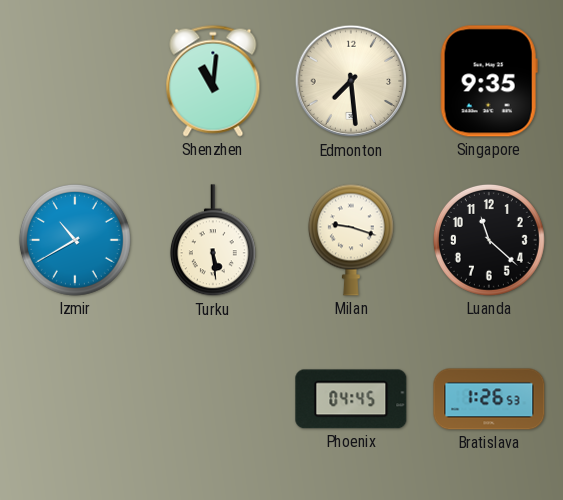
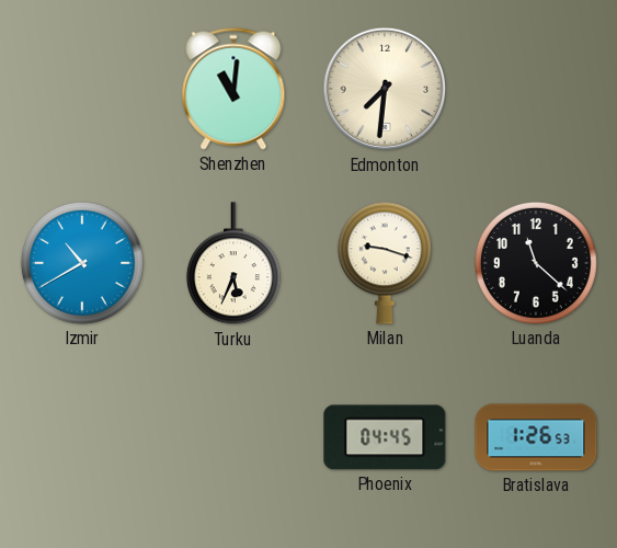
Edmonton: 7:29 -> 7:31 (385, 89)
Singapore: 9:35 -> none (489, 81)
Turku: 5:29 -> 5:34 (233, 264)
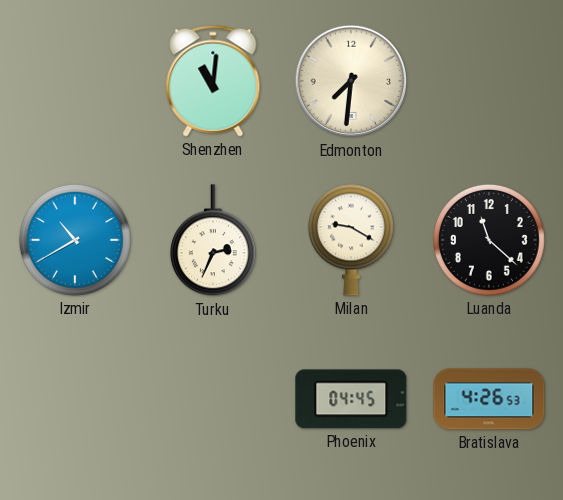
Turku: 5:34 -> 2:34 (213, 241)
Milan: 9:18 -> 9:20 (351, 240)
Bratislava: 1:26 -> 4:26 (489, 399)
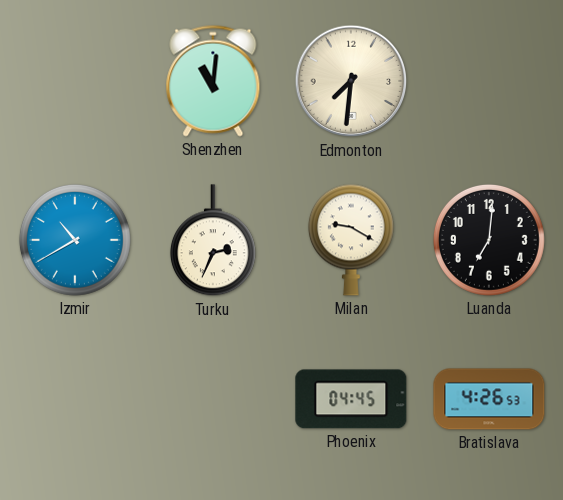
Luanda: 11:22 -> 7:01 (489, 240)
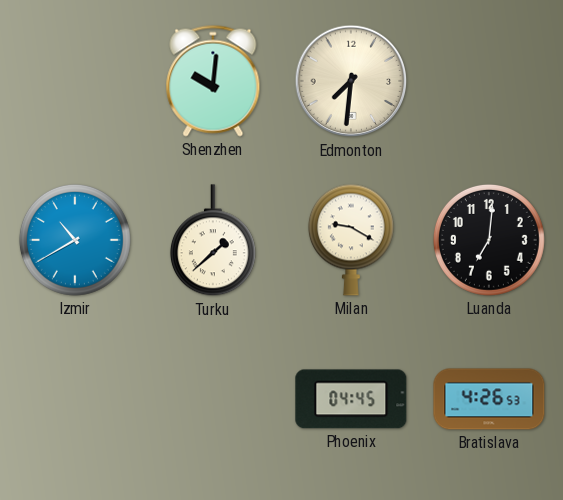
Shenzhen: 11:01 -> 10:01 (213, 81)
Turku: 2:34 -> 1:38 (213, 241)
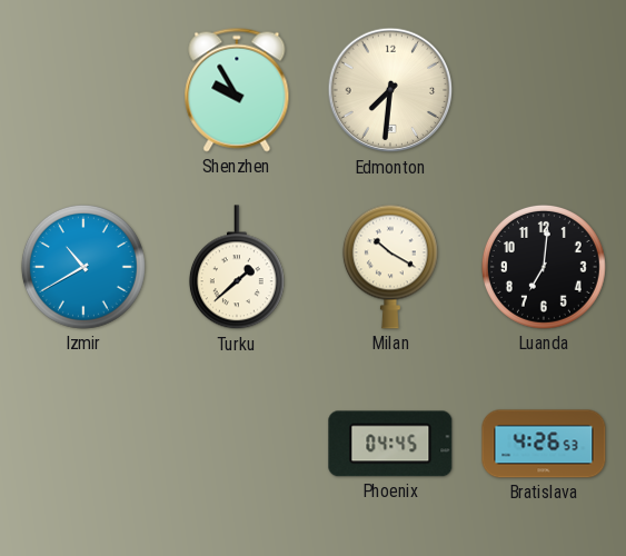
Shenzhen: 10:01 -> 9:55 (237, 90)
Milan: 9:20 -> 10:20 (390, 267)
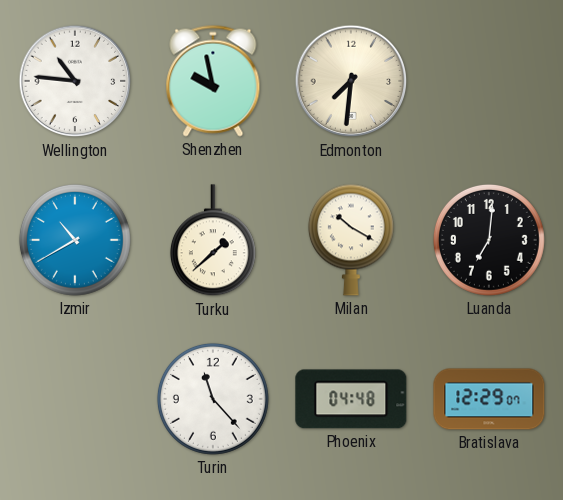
Wellington: none -> 10:46 (75, 81)
Shenzhen: 9:55 -> 9:58 (213, 81)
Turin: none -> 11:23 (213, 399)
Phoenix: 04:45 -> 04:48 (351, 399)
Bratislava: 4:26 -> 12:29 (489, 399)
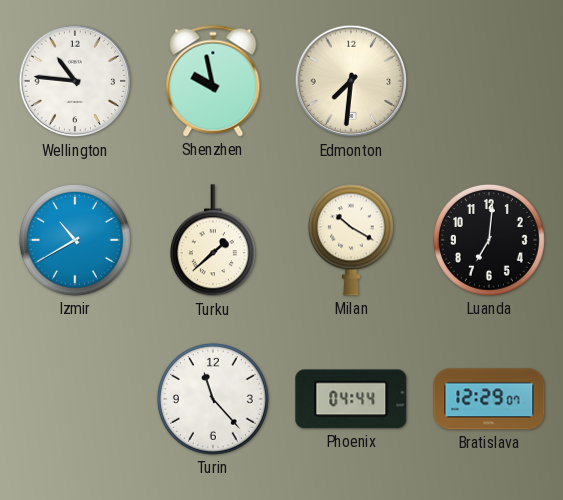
Phoenix: 04:48 -> 04:44 (351, 399)
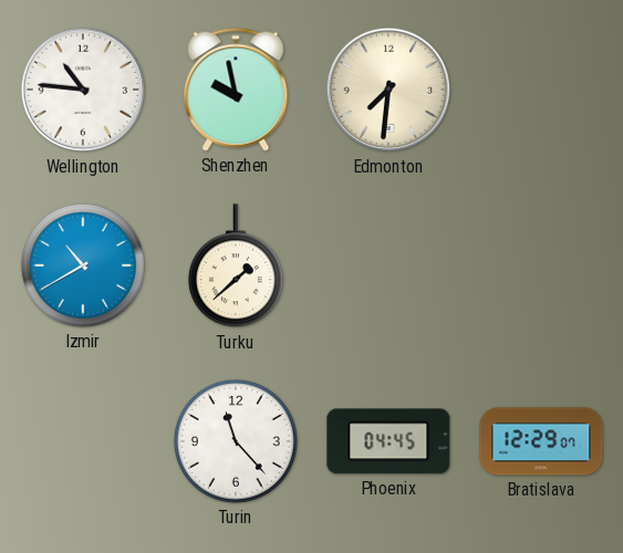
Milan: 10:20 -> none (351, 240)
Luanda: 7:01 -> none (489, 240)
Phoenix: 04:44 -> 04:45 (388, 441)
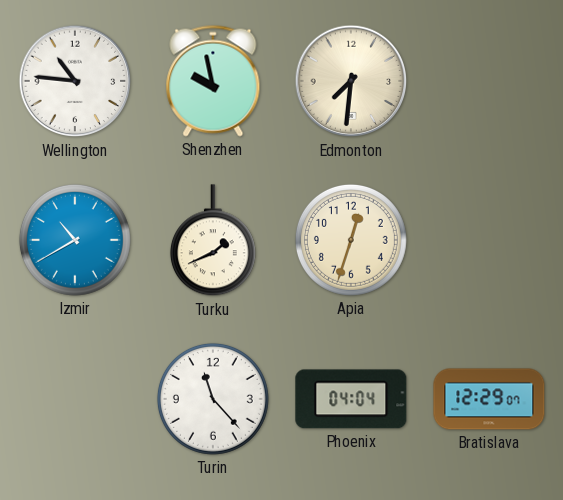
Turku: 1:38 -> 1:41 (213, 241)
Apia: none -> 12:33 (351, 240)
Phoenix: 04:45 -> 04:04 (351, 399)
